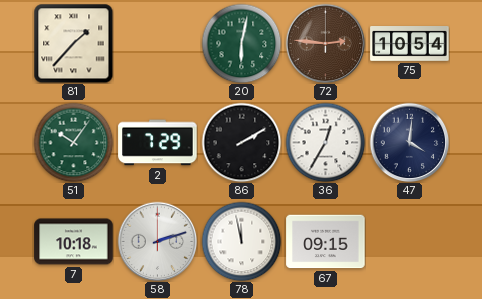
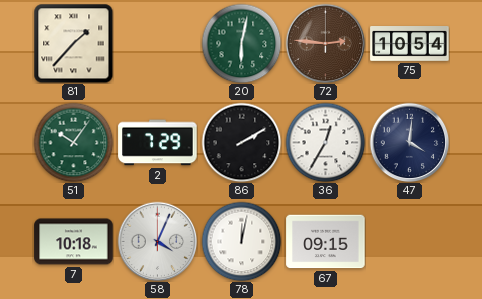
58: 2:12 -> 4:04 (157, 241)
78: 11:58 -> 12:02 (241, 241)
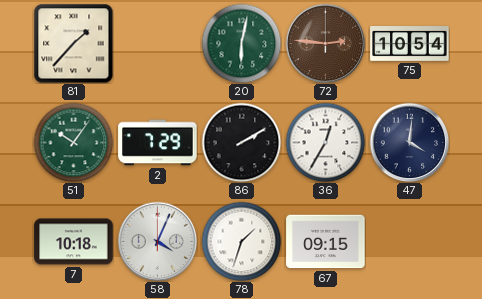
78: 12:02 -> 1:33 (241, 241)
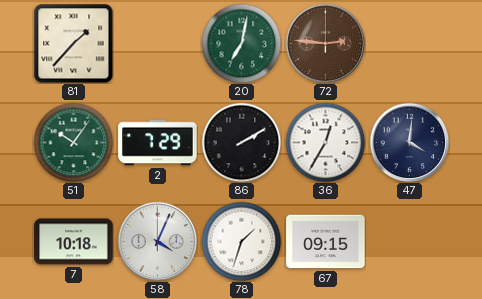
20: 6:02 -> 7:02 (241, 43)
75: 10:54 -> none (410, 44)
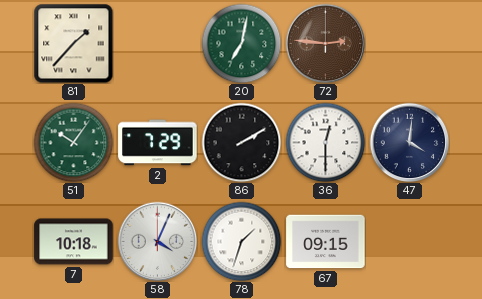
36: 12:35 -> 12:30 (325, 142)
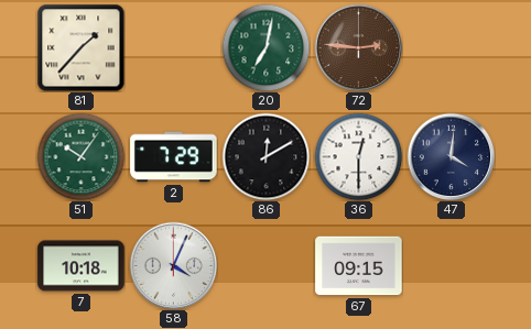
86: 2:10 -> 12:10 (265, 156)
78: 1:33 -> none (241, 241)
